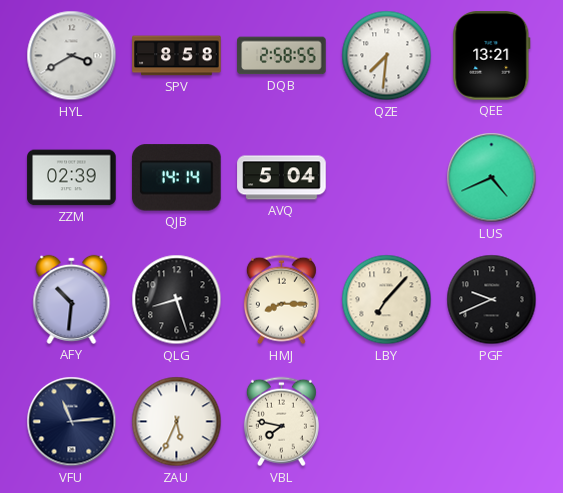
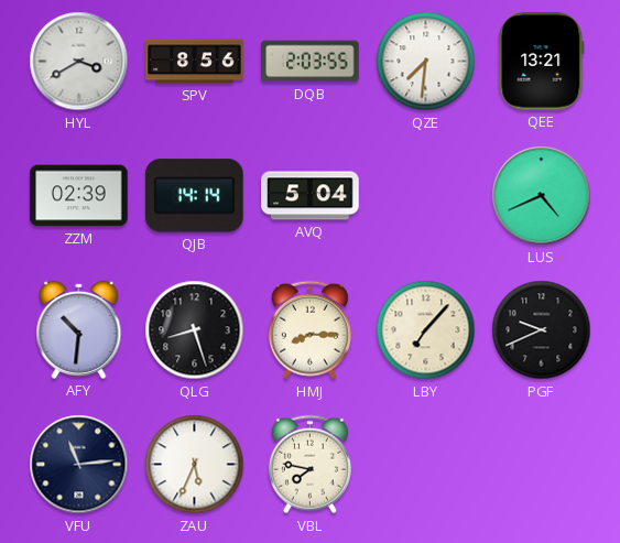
SPV: 8:58 -> 8:56 (195, 62)
DQB: 2:58 -> 2:03 (311, 62)
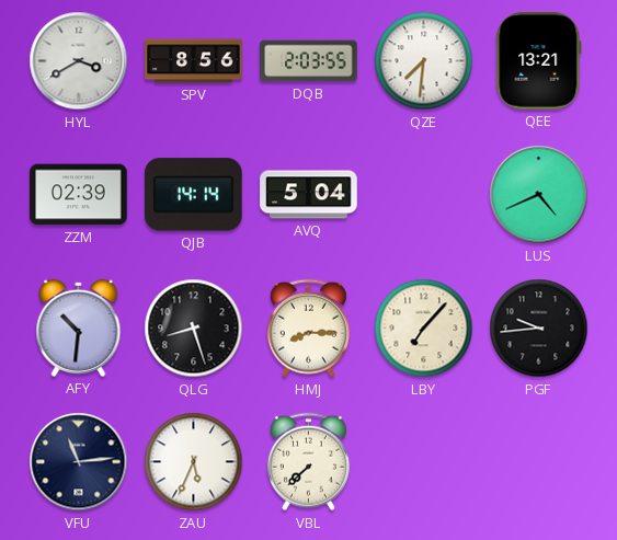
PGF: 9:41 -> 9:44 (539, 329)
VBL: 7:47 -> 7:38 (308, 462)
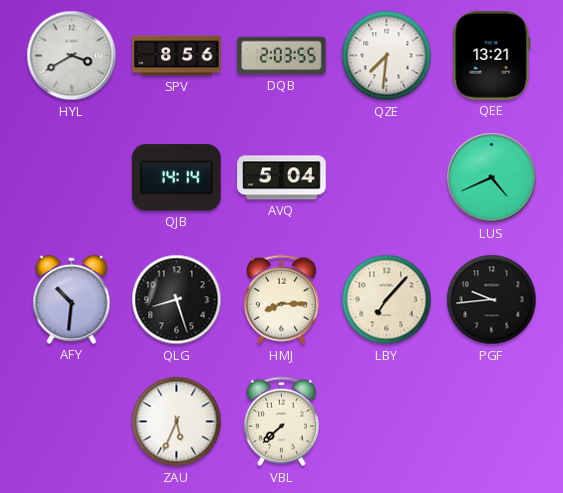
ZZM: 02:39 -> none (79, 195)
VFU: 11:14 -> none (79, 462)
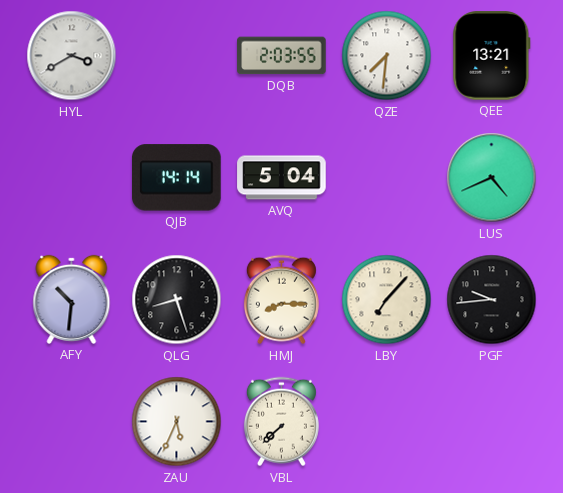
SPV: 8:56 -> none (177, 56)
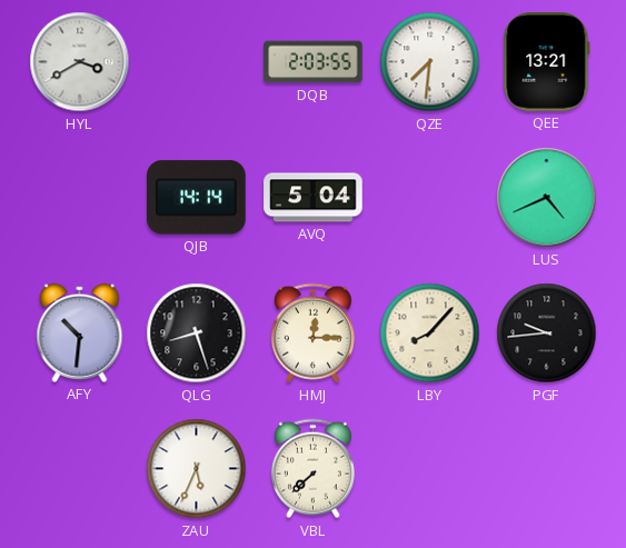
HMJ: 8:15 -> 12:15 (312, 333)
LBY: 7:07 -> 8:07 (430, 333)
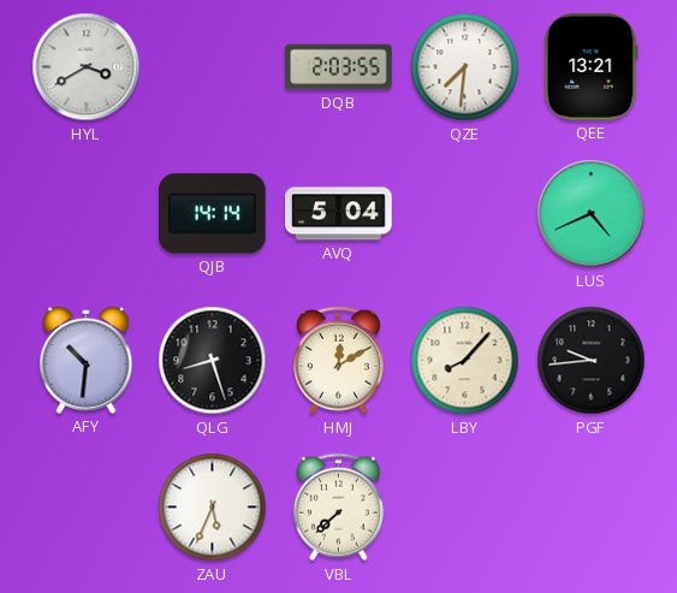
HMJ: 12:15 -> 12:10 (338, 361)
